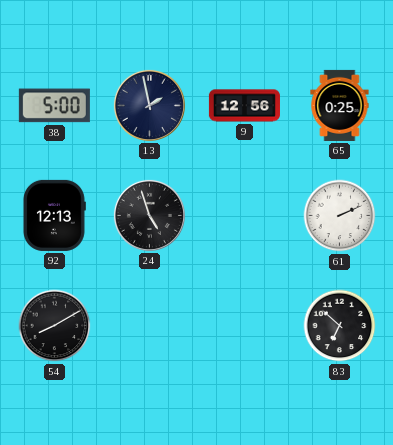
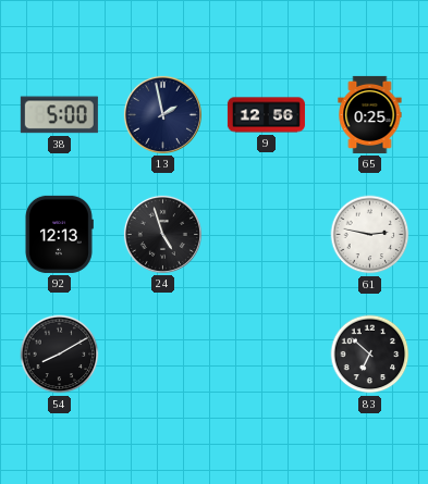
61: 2:11 -> 2:47 (370, 235)
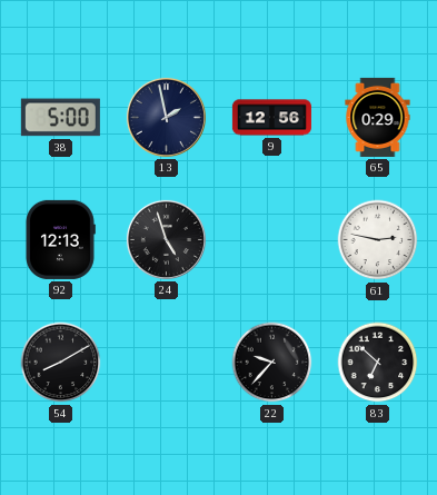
65: 0:25 -> 0:29 (378, 117)
22: none -> 9:37 (272, 363)
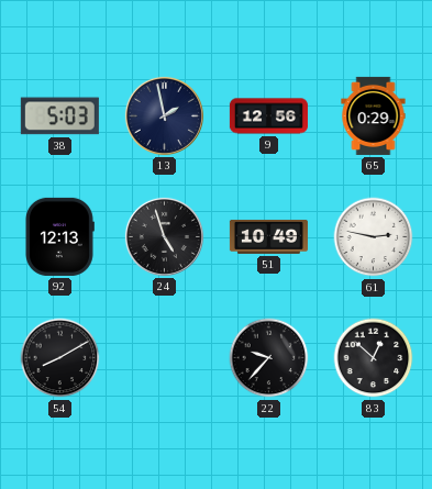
38: 5:00 -> 5:03 (59, 116)
51: none -> 10:49 (268, 236)
83: 6:52 -> 12:52 (374, 358)
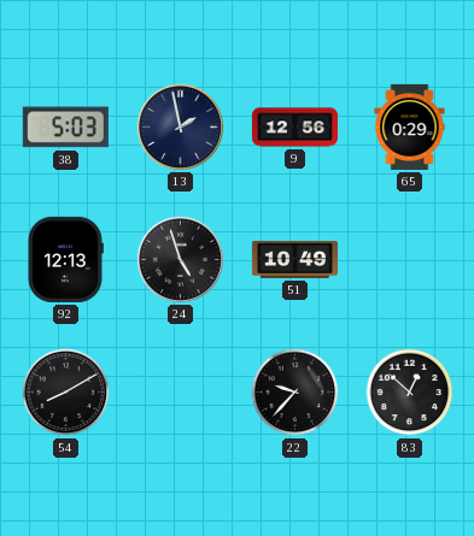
61: 2:47 -> none (374, 237)
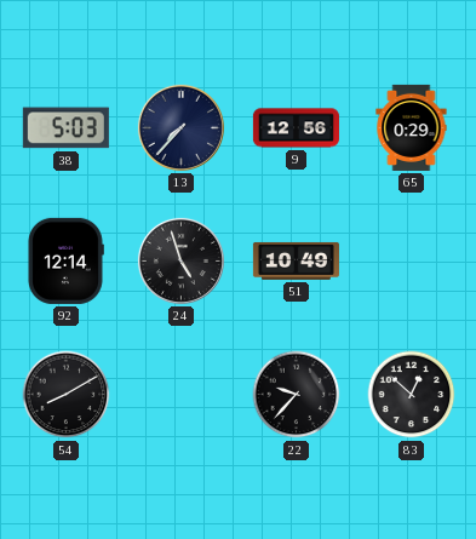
13: 1:58 -> 7:37 (180, 127)
92: 12:13 -> 12:14 (65, 260)
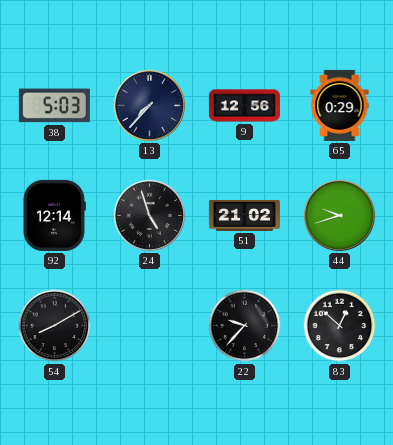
51: 10:49 -> 21:02 (244, 215)
44: none -> 9:42 (339, 215)
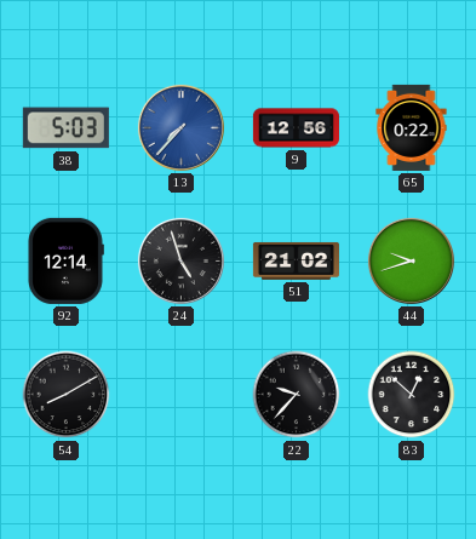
13 dial: navy -> blue (180, 127)
65: 0:29 -> 0:22 (412, 127)
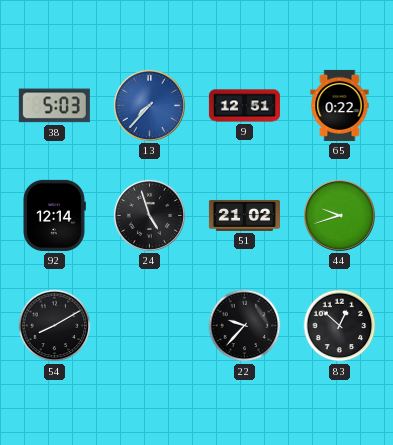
9: 12:56 -> 12:51 (244, 106)
